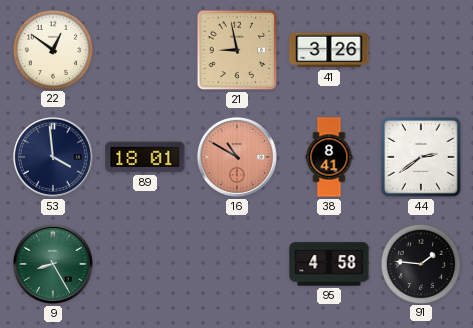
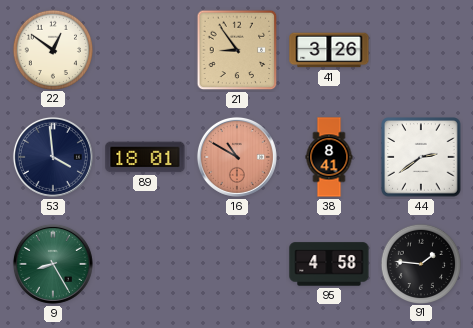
21: 8:58 -> 8:54 (237, 50)
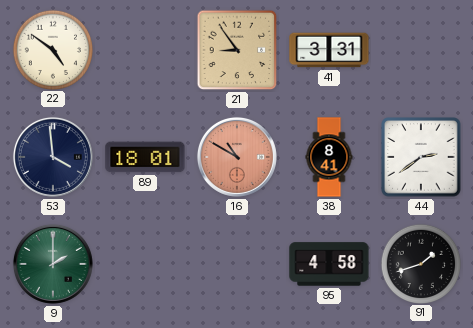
22: 12:51 -> 4:51 (52, 49)
41: 3:26 -> 3:31 (329, 50)
9: 8:25 -> 2:00 (53, 264)
91: 1:46 -> 1:42 (420, 263)
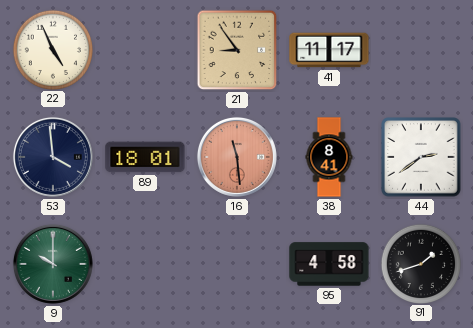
22: 4:51 -> 4:56 (52, 49)
41: 3:31 -> 11:17 (329, 50)
16: 10:50 -> 11:29 (237, 157)
9: 2:00 -> 10:00 (53, 264)
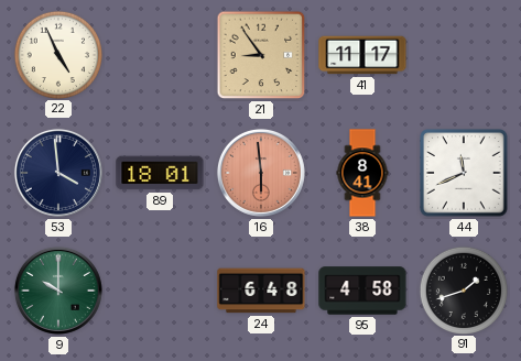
16: 11:29 -> 5:59 (261, 173)
44: 2:39 -> 11:41 (464, 173)
24: none -> 6:48 (261, 291)
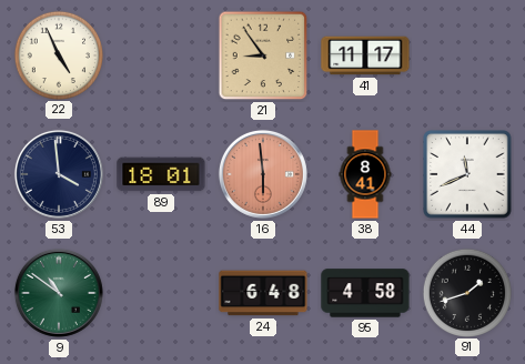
9: 10:00 -> 10:51 (59, 293)
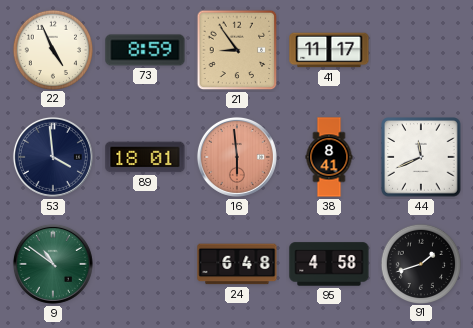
73: none -> 8:59 (145, 50)
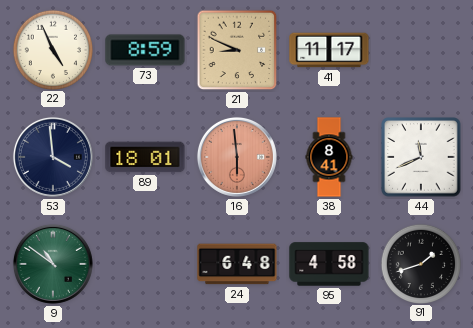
21: 8:54 -> 8:49 (237, 50)
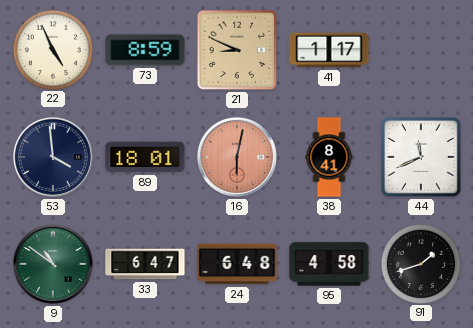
41: 11:17 -> 1:17 (329, 50)
16: 5:59 -> 6:02 (237, 157)
33: none -> 6:47 (145, 264)
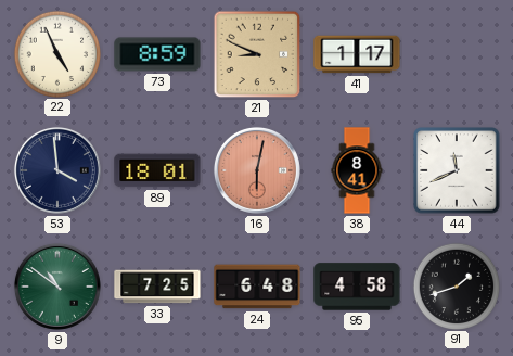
33: 6:47 -> 7:25 (157, 287)
